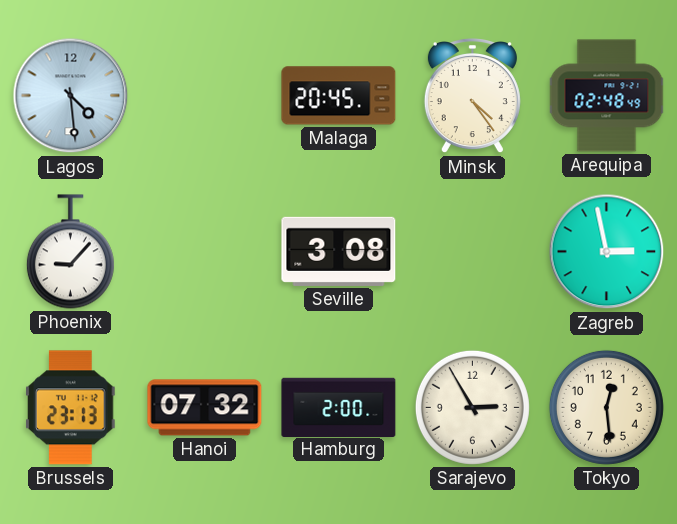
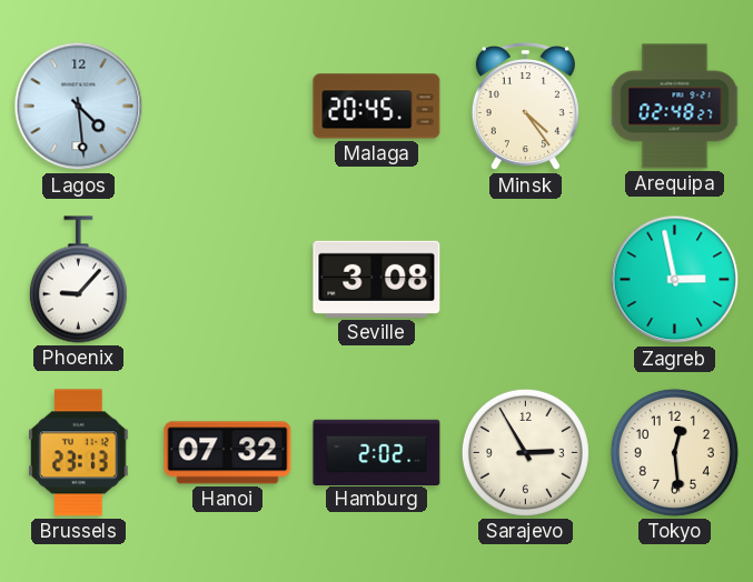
Arequipa: 02:48:49 -> 02:48:27 (675, 107)
Hamburg: 2:00 -> 2:02 (377, 452)
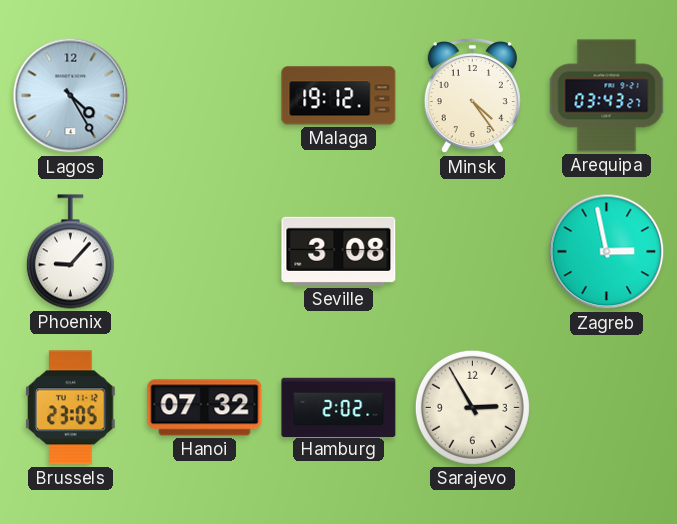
Lagos: 4:29 -> 4:25 (71, 96)
Malaga: 20:45 -> 19:12 (339, 96)
Arequipa: 02:48 -> 03:43 (607, 96)
Brussels: 23:13 -> 23:05 (71, 408)
Tokyo: 12:29 -> none (674, 452)
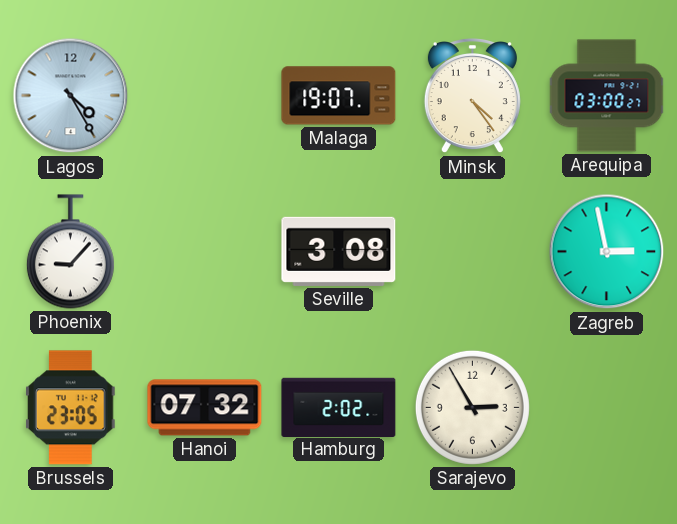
Malaga: 19:12 -> 19:07 (339, 96)
Arequipa: 03:43 -> 03:00 (607, 96)
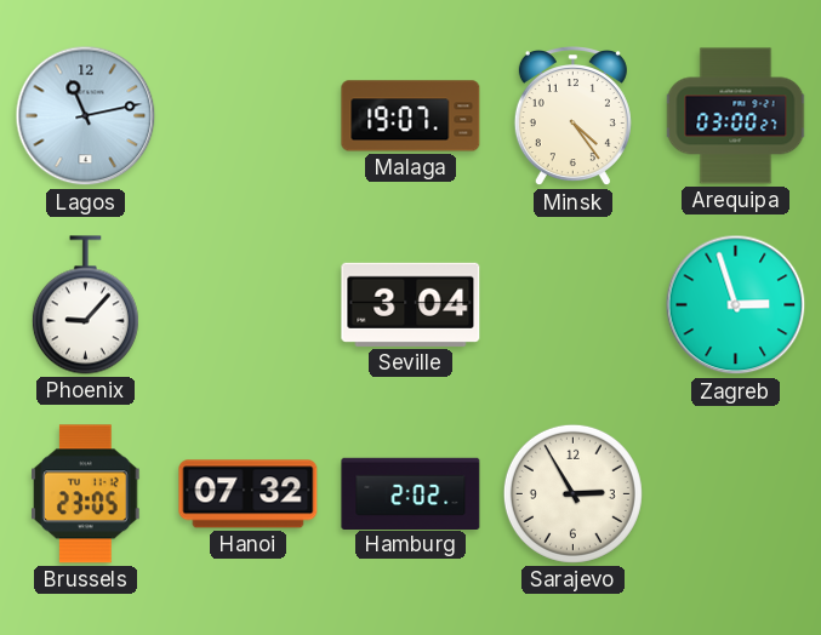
Lagos: 4:25 -> 11:13 (86, 116)
Seville: 3:08 -> 3:04 (411, 304)
Zagreb: 2:58 -> 2:57 (736, 305)
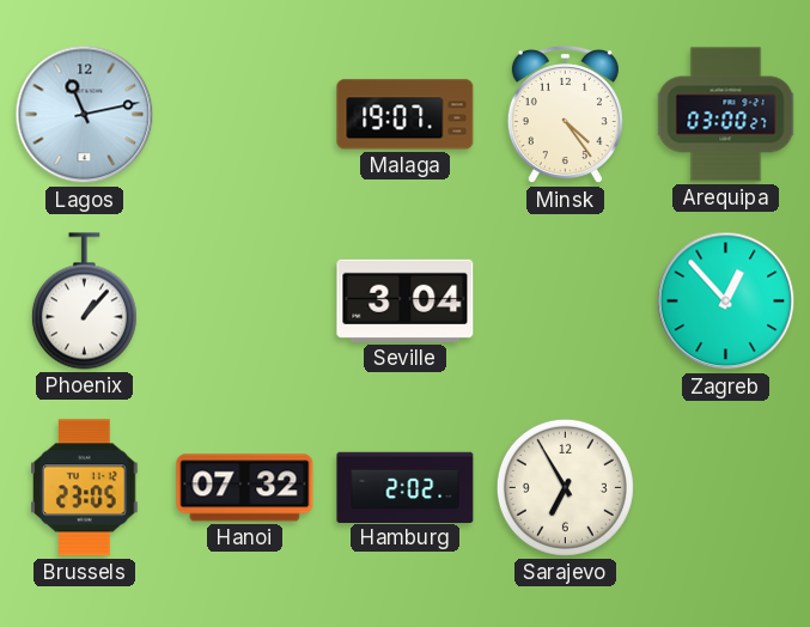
Phoenix: 9:07 -> 1:07 (84, 302)
Zagreb: 2:57 -> 12:53 (726, 302)
Sarajevo: 2:55 -> 6:55 (565, 487)
